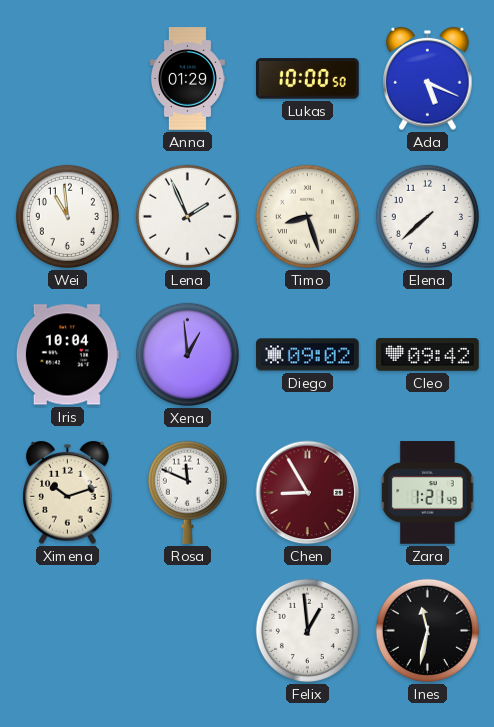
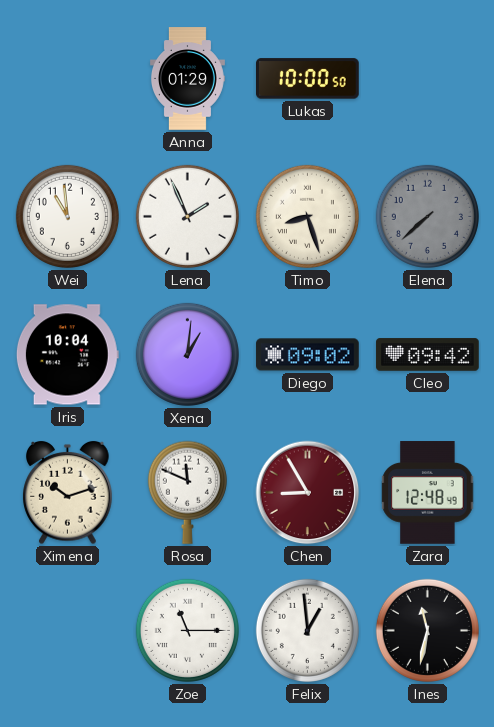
Ada: 5:19 -> none (428, 79)
Elena dial: white -> grey (427, 216)
Xena: 12:59 -> 1:01 (187, 354)
Zara: 1:21 -> 12:48 (428, 493)
Zoe: none -> 11:15 (187, 630)
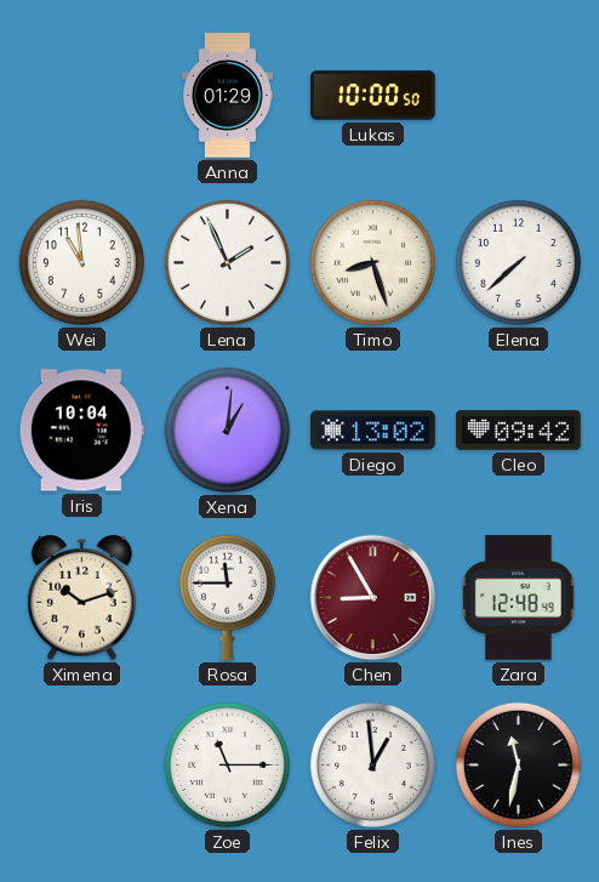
Elena dial: grey -> white (518, 262)
Diego: 09:02 -> 13:02 (373, 431)
Rosa: 11:49 -> 11:45 (227, 597)
